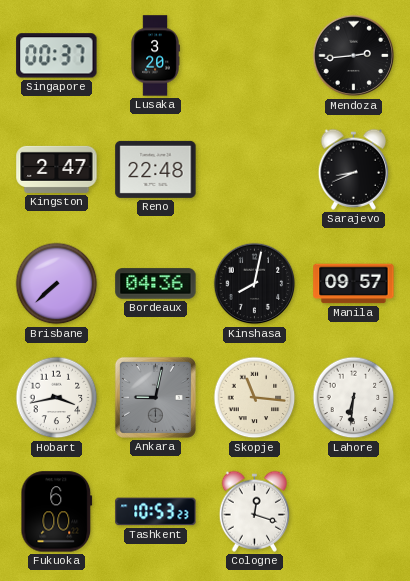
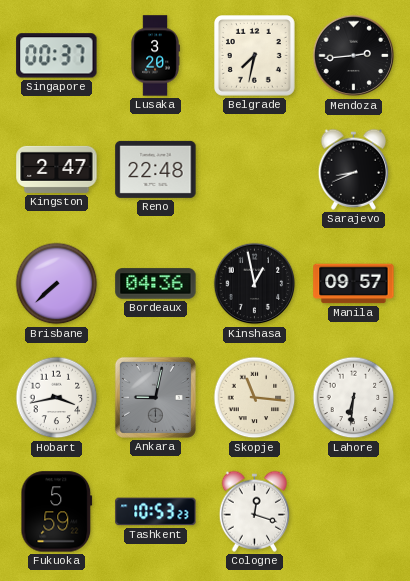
Belgrade: none -> 7:32 (255, 56)
Kinshasa: 8:02 -> 12:58 (255, 284)
Fukuoka: 6:00 -> 5:59 (57, 512)
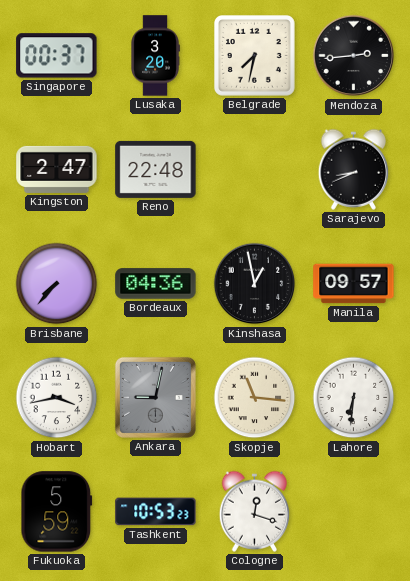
Brisbane: 7:38 -> 7:37 (57, 284)
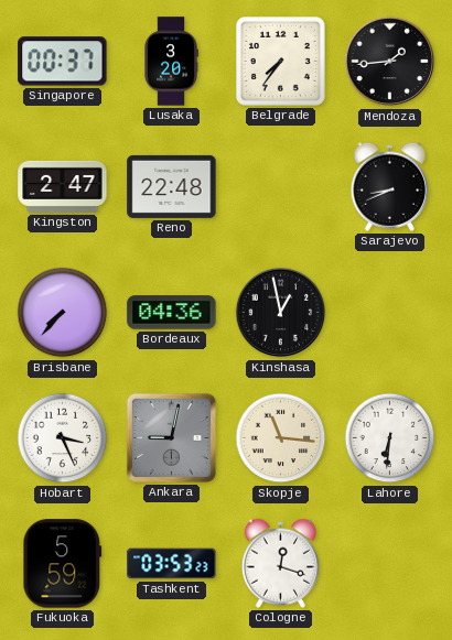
Belgrade: 7:32 -> 7:36 (281, 62)
Mendoza: 2:44 -> 1:44 (390, 62)
Manila: 09:57 -> none (354, 284)
Hobart: 3:43 -> 3:26 (63, 438)
Tashkent: 10:53 -> 03:53 (172, 564)
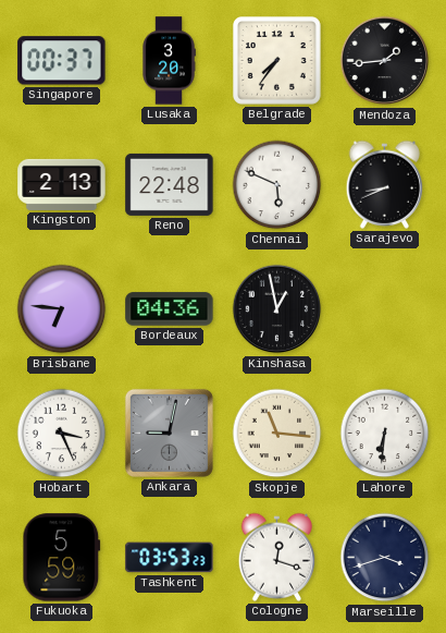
Kingston: 2:47 -> 2:13 (62, 184)
Chennai: none -> 5:49 (277, 185)
Brisbane: 7:37 -> 6:46 (62, 309)
Marseille: none -> 3:42 (385, 558)
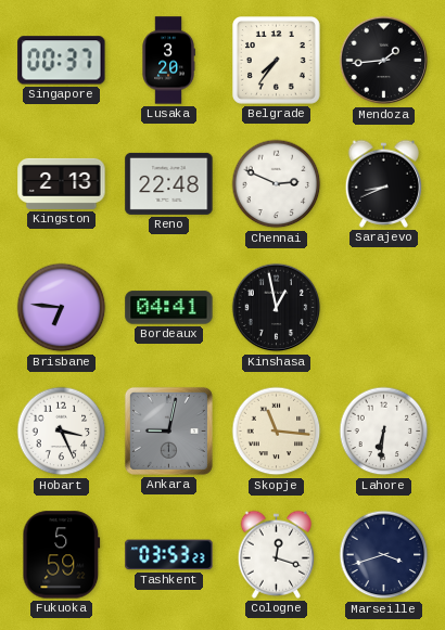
Chennai: 5:49 -> 2:49 (277, 184)
Bordeaux: 04:36 -> 04:41 (169, 308)
